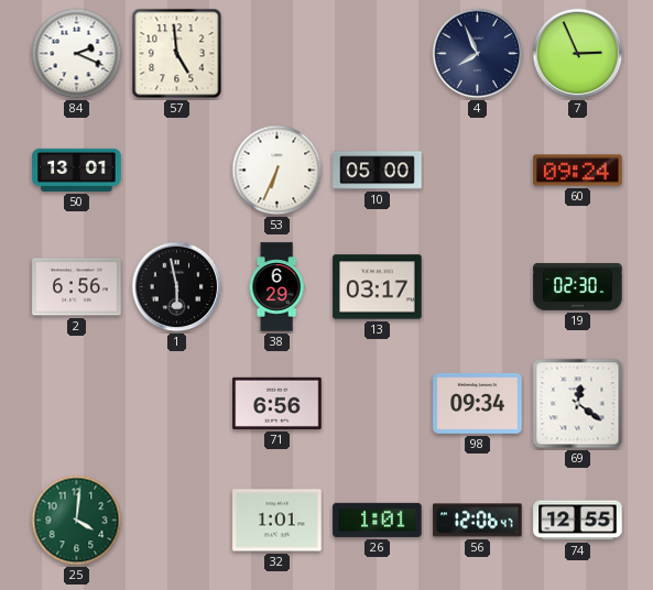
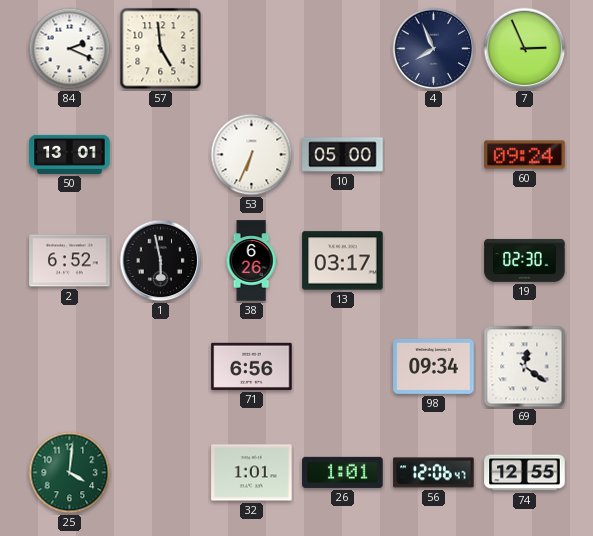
2: 6:56 -> 6:52 (70, 261)
38: 6:29 -> 6:26 (251, 261)
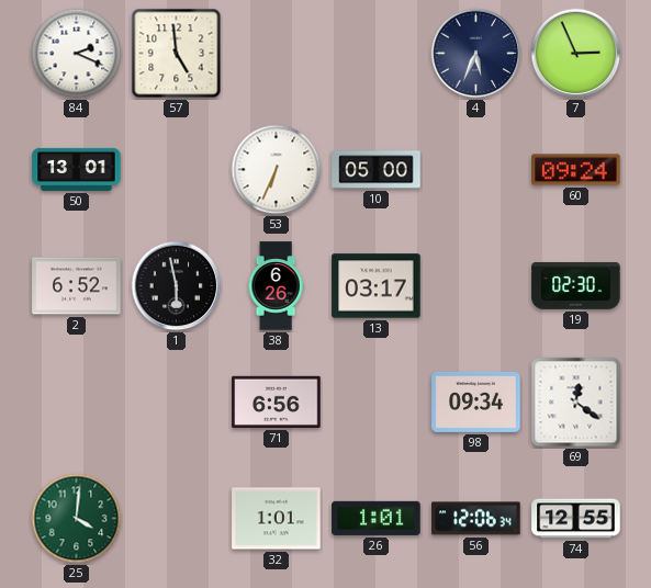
4: 7:56 -> 5:34 (476, 54)
56: 12:06:47 -> 12:06:34 (476, 519)
